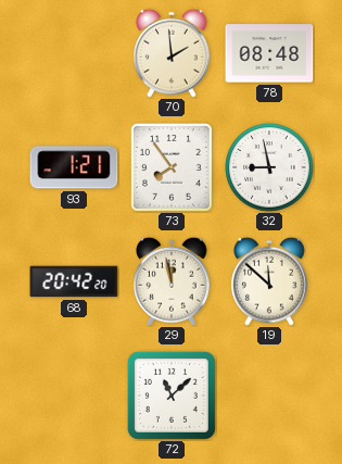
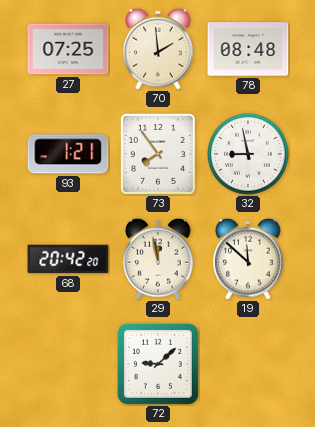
27: none -> 07:25 (68, 49)
72: 11:08 -> 9:08 (158, 364)
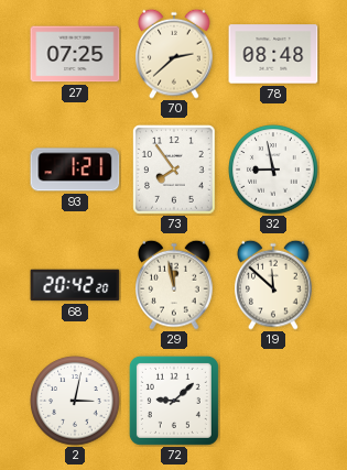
70: 1:59 -> 2:38 (174, 54)
2: none -> 3:02 (75, 401)
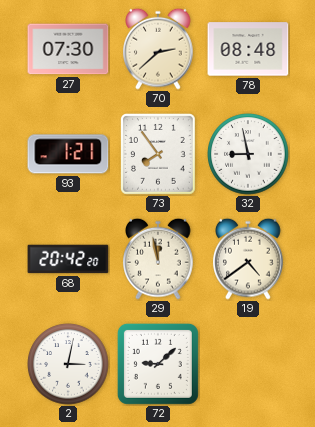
27: 07:25 -> 07:30 (68, 49)
19: 11:52 -> 4:39 (248, 259)
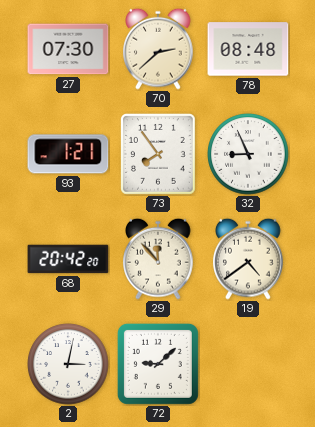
32: 8:58 -> 8:56 (248, 154)
29: 11:58 -> 11:53 (158, 259)
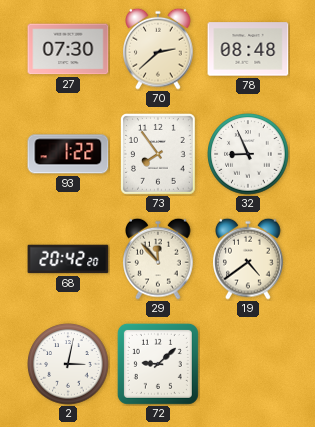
93: 1:21 -> 1:22 (68, 154)
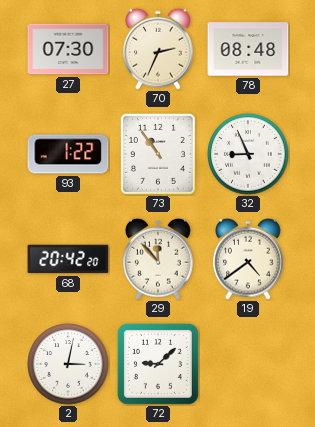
70: 2:38 -> 2:34 (158, 49)
73: 7:54 -> 10:54 (159, 155)
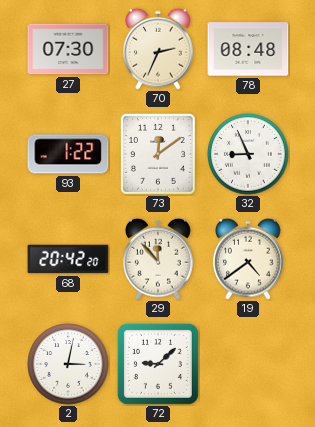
73: 10:54 -> 12:09 (159, 155)
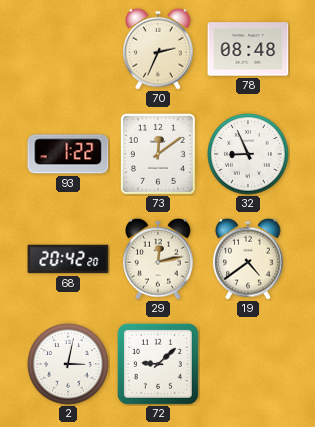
27: 07:30 -> none (68, 49)
29: 11:53 -> 12:13 (158, 259)
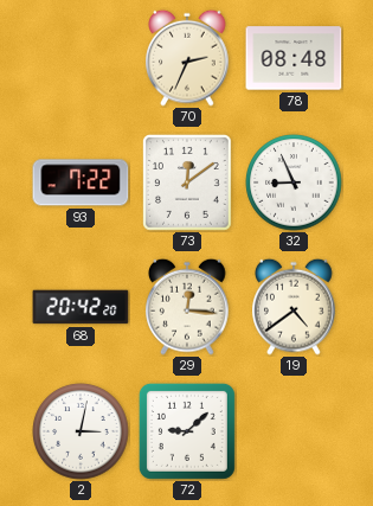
93: 1:22 -> 7:22 (81, 182)
29: 12:13 -> 12:16 (187, 307)
